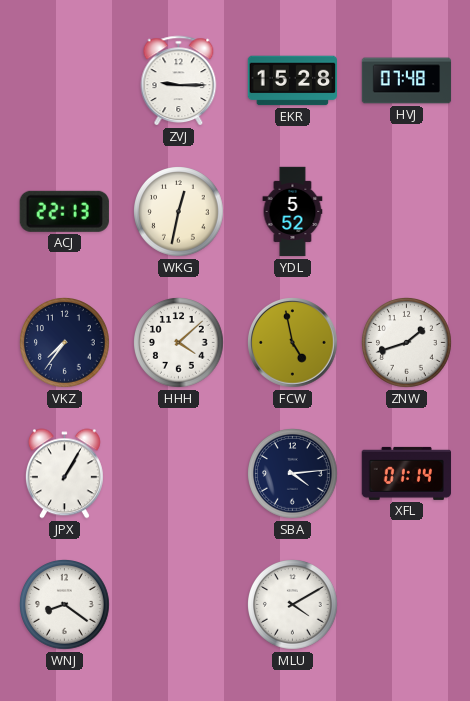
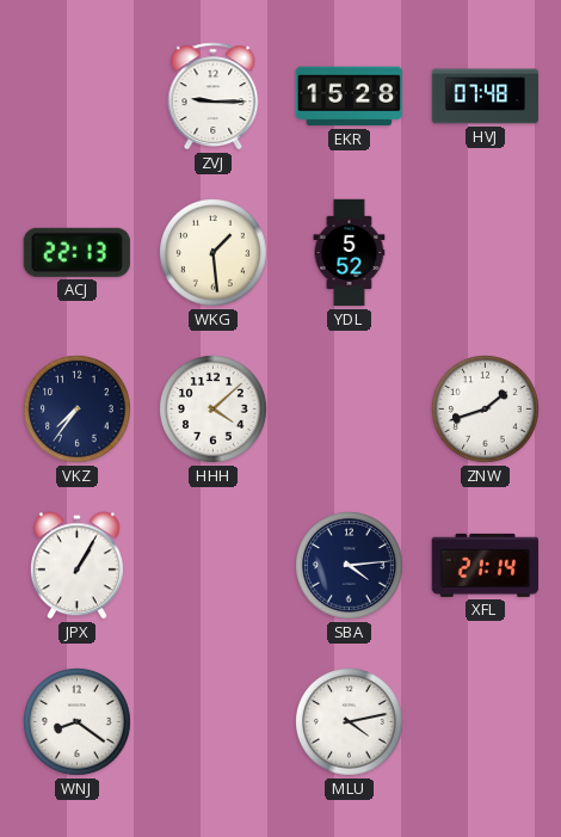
WKG: 12:32 -> 1:29 (214, 253)
FCW: 4:58 -> none (293, 343)
XFL: 01:14 -> 21:14 (485, 565)
MLU: 4:10 -> 4:13 (350, 722)
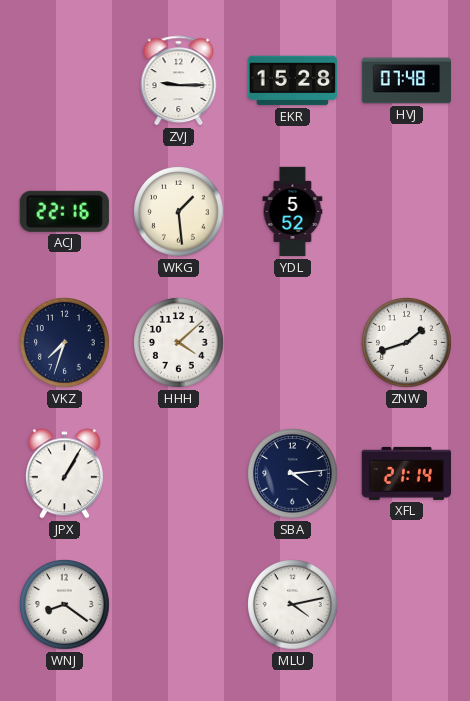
ACJ: 22:13 -> 22:16 (64, 211)
VKZ: 7:36 -> 7:33 (65, 343)
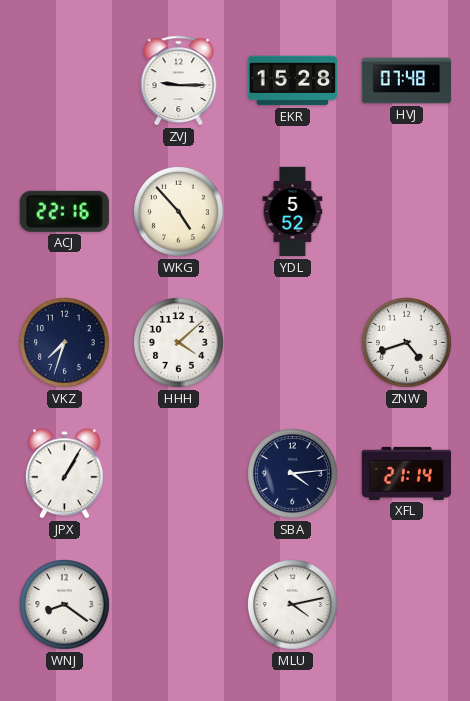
WKG: 1:29 -> 4:53 (179, 212)
ZNW: 1:42 -> 4:42 (407, 343)
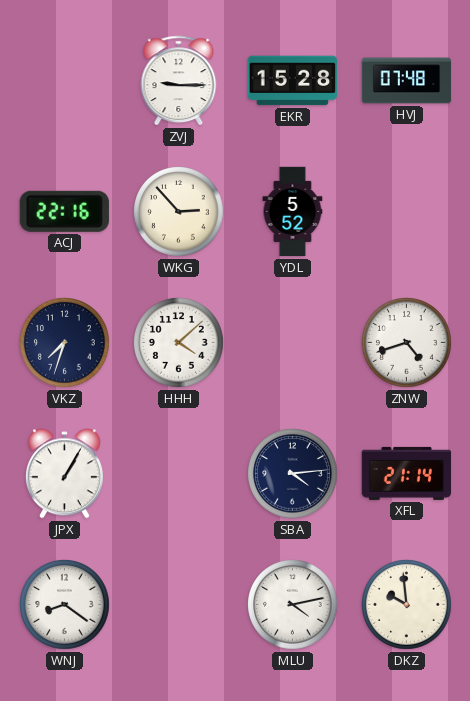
WKG: 4:53 -> 2:53 (179, 212)
DKZ: none -> 9:59 (407, 605)
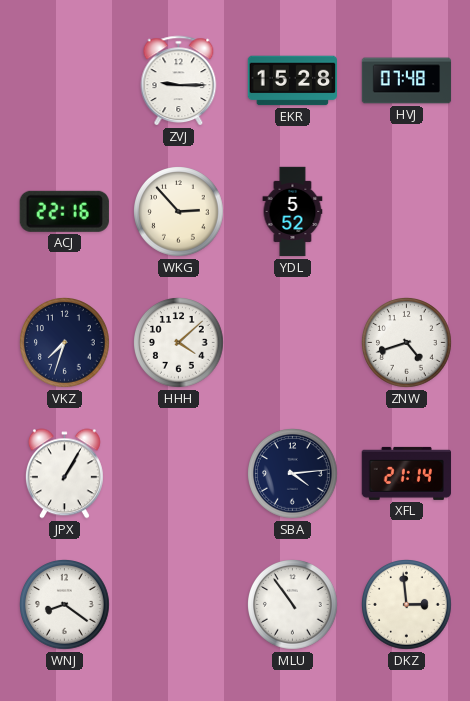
MLU: 4:13 -> 10:54 (293, 605)
DKZ: 9:59 -> 2:59 (407, 605)
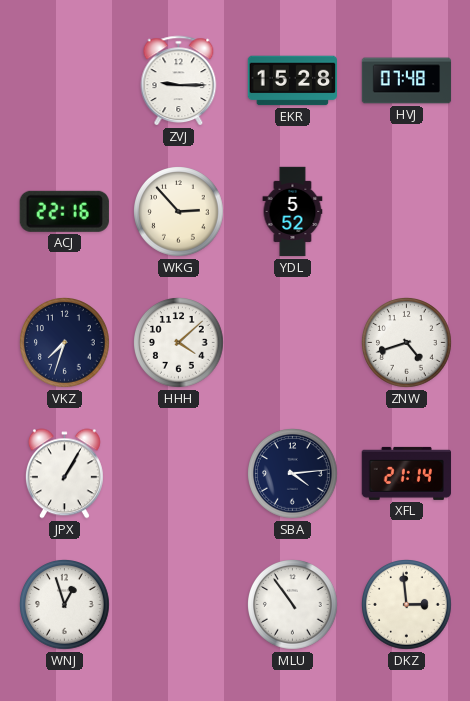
WNJ: 8:21 -> 12:57 (65, 605)
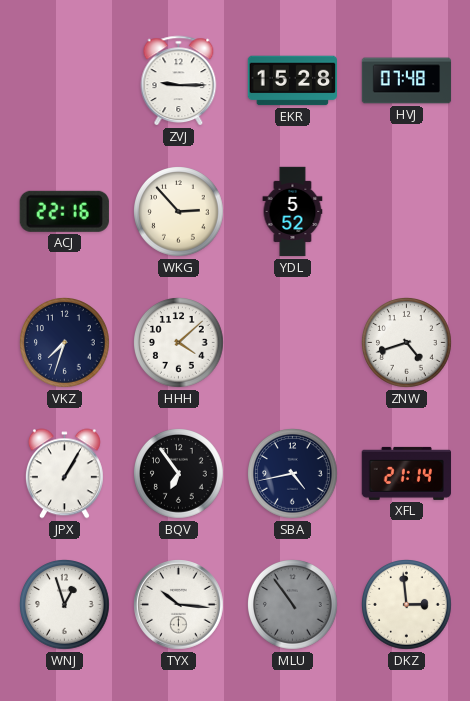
BQV: none -> 6:54 (179, 474)
SBA: 4:14 -> 4:43 (293, 474)
TYX: none -> 10:16 (179, 605)
MLU dial: white -> grey (293, 605)
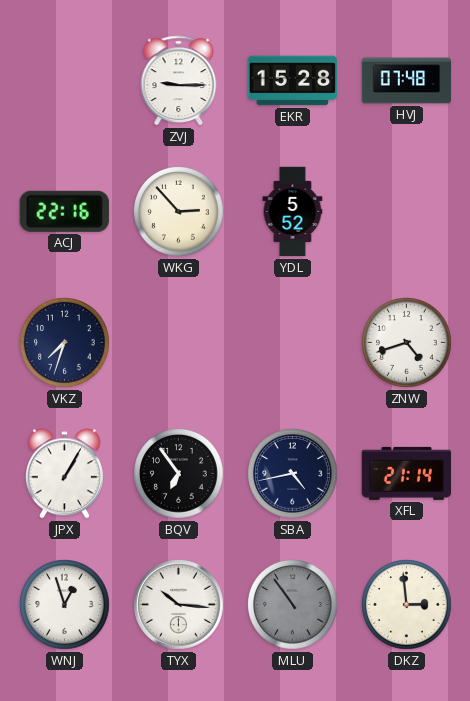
HHH: 4:08 -> none (179, 343)
